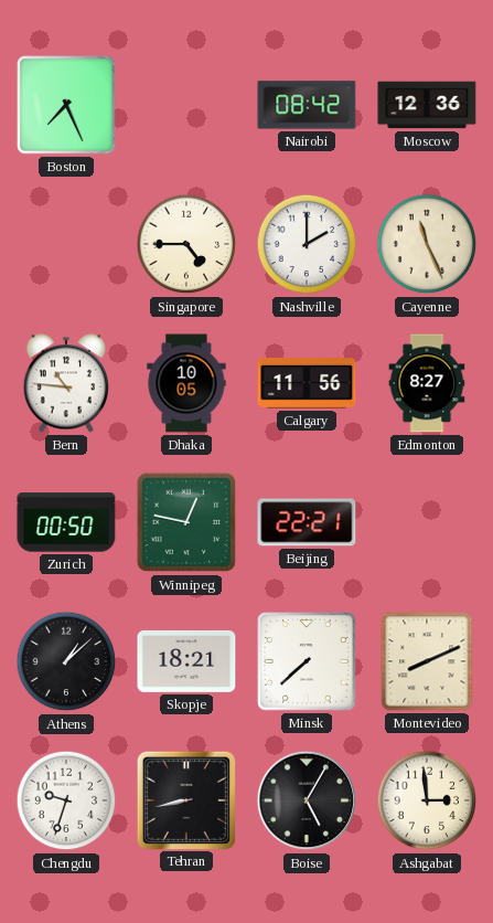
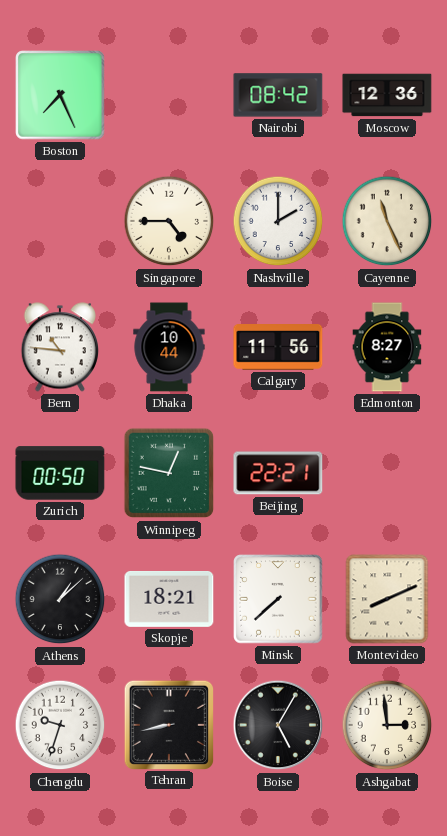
Dhaka: 10:05 -> 10:44 (169, 347)
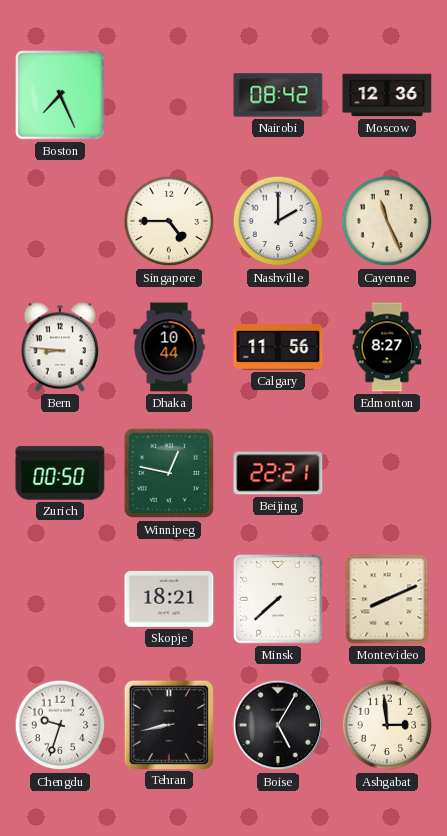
Bern: 10:46 -> 8:46 (60, 347)
Athens: 1:08 -> none (60, 599)
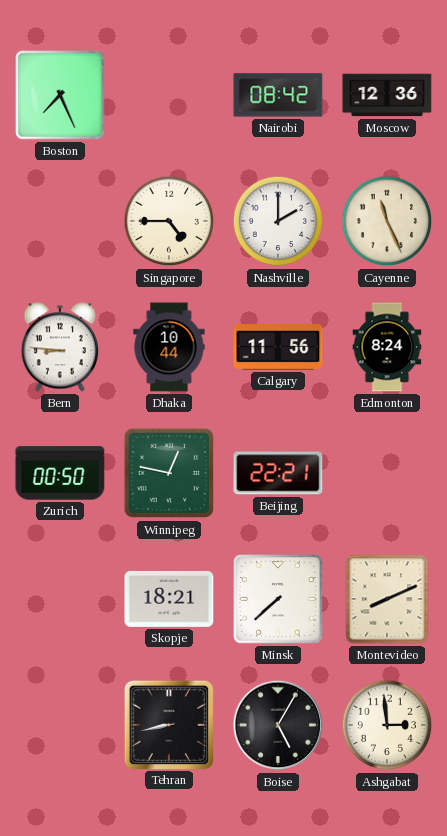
Edmonton: 8:27 -> 8:24 (387, 347)
Chengdu: 9:33 -> none (60, 725)
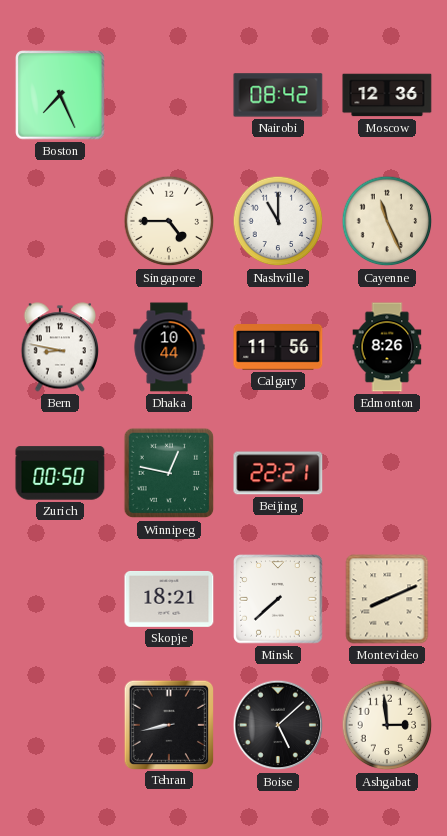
Nashville: 2:00 -> 11:00 (278, 221)
Bern: 8:46 -> 8:47 (60, 347)
Edmonton: 8:24 -> 8:26 (387, 347)
Boise: 5:05 -> 5:08 (278, 725)
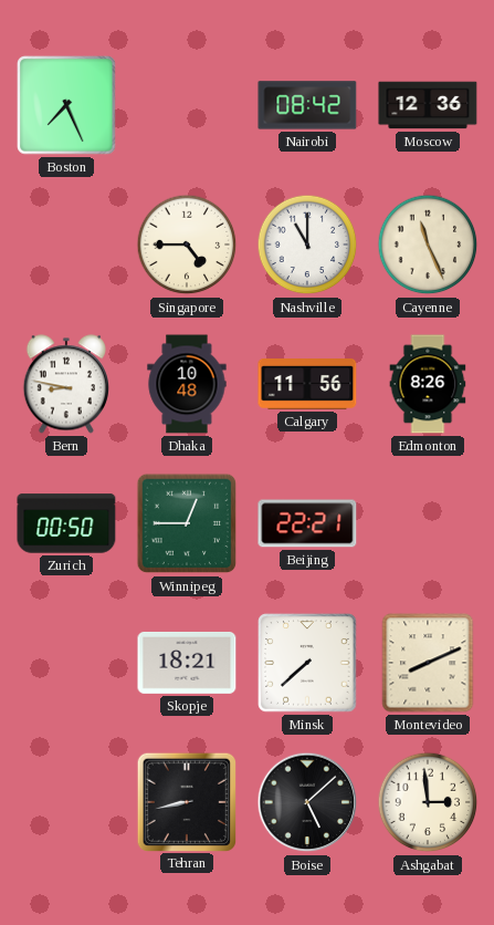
Dhaka: 10:44 -> 10:48 (187, 384)
Winnipeg: 12:47 -> 12:45 (187, 523)
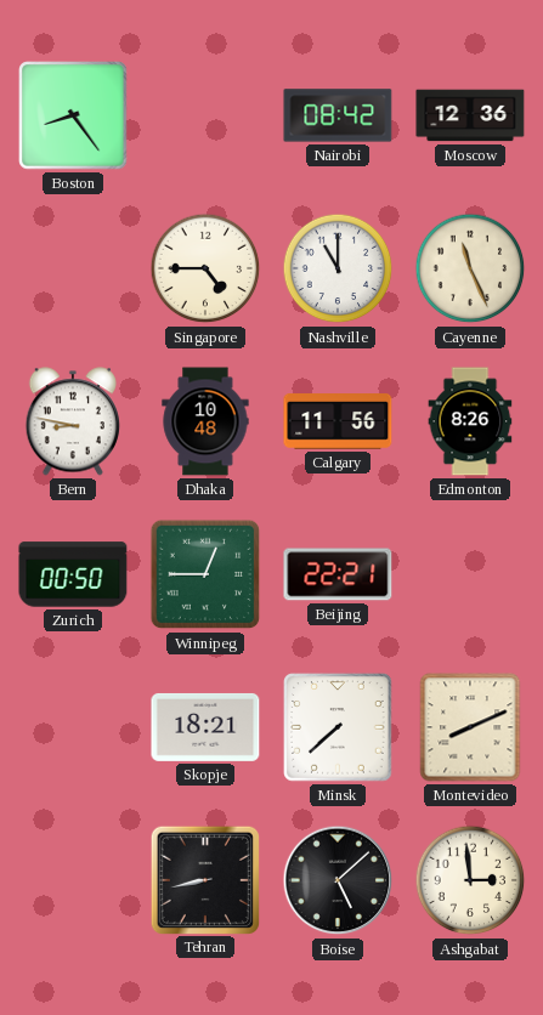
Boston: 7:26 -> 8:24 (73, 115)
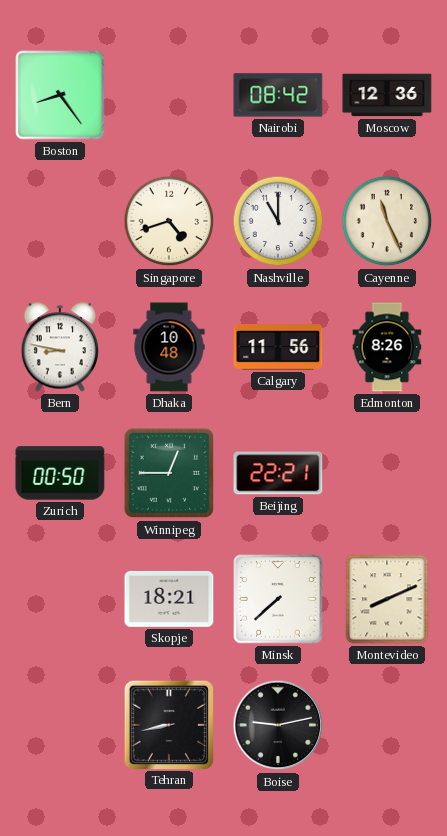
Singapore: 4:45 -> 4:42 (169, 221)
Boise: 5:08 -> 9:13 (278, 725)
Ashgabat: 2:59 -> none (470, 880)
